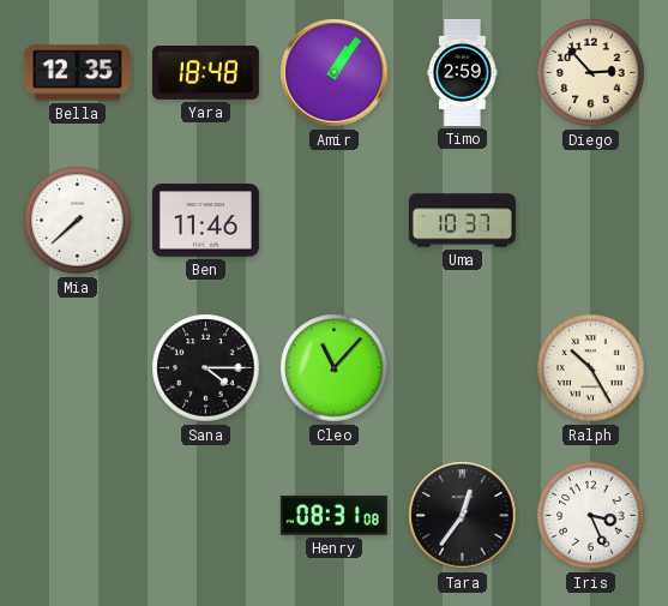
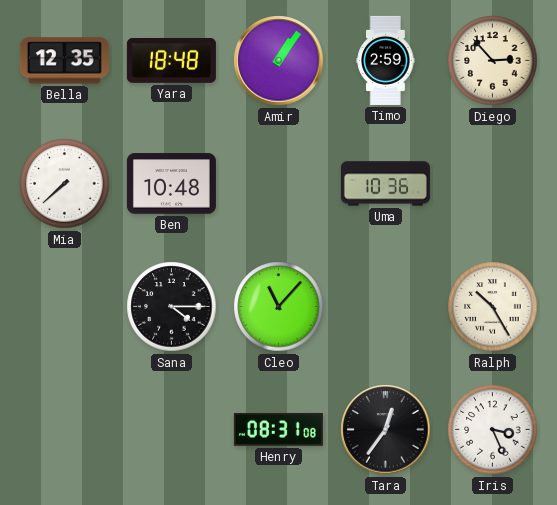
Ben: 11:46 -> 10:48 (171, 184)
Uma: 10:37 -> 10:36 (385, 184)
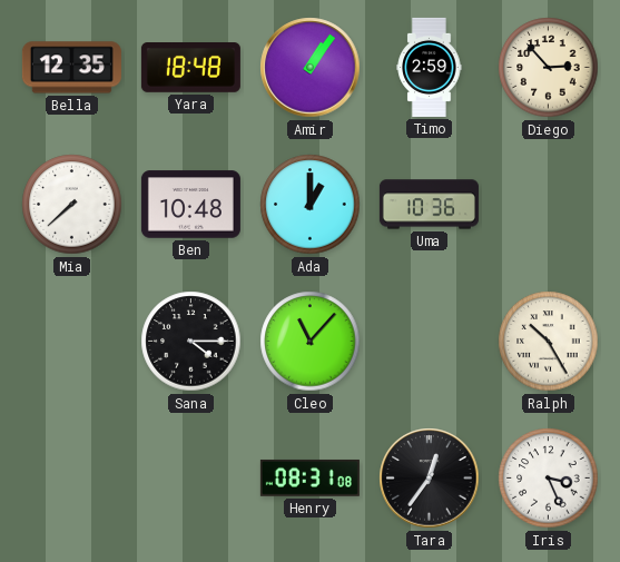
Ada: none -> 1:00 (311, 205)
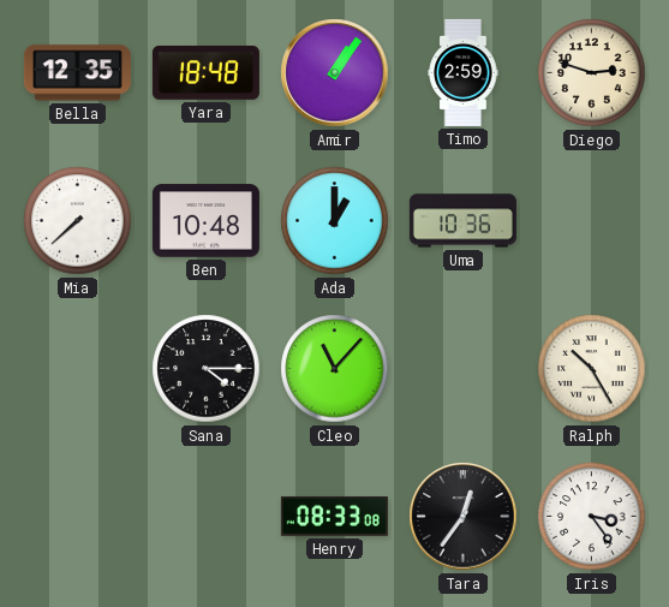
Diego: 2:53 -> 2:48 (592, 73)
Henry: 08:31 -> 08:33 (334, 516)
Iris: 3:26 -> 3:24 (592, 517)
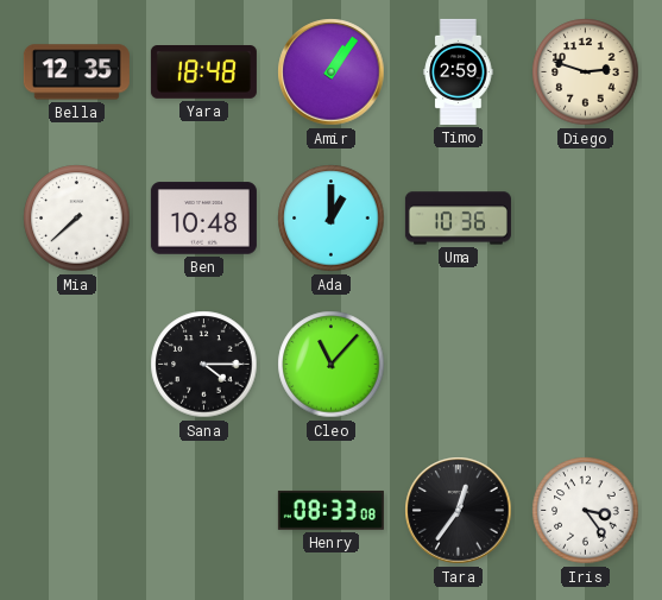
Ralph: 10:25 -> none (592, 369)
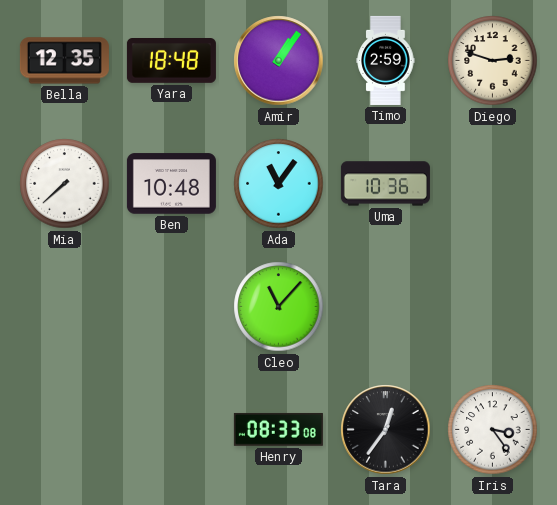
Ada: 1:00 -> 11:06 (279, 184)
Sana: 4:15 -> none (204, 365)
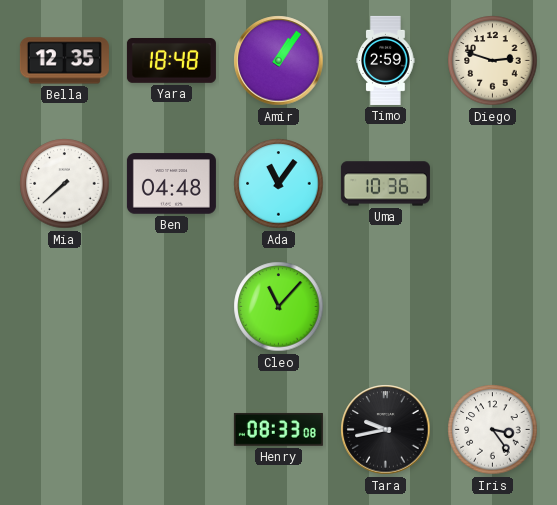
Ben: 10:48 -> 04:48 (171, 184)
Tara: 12:36 -> 9:43 (386, 430)
